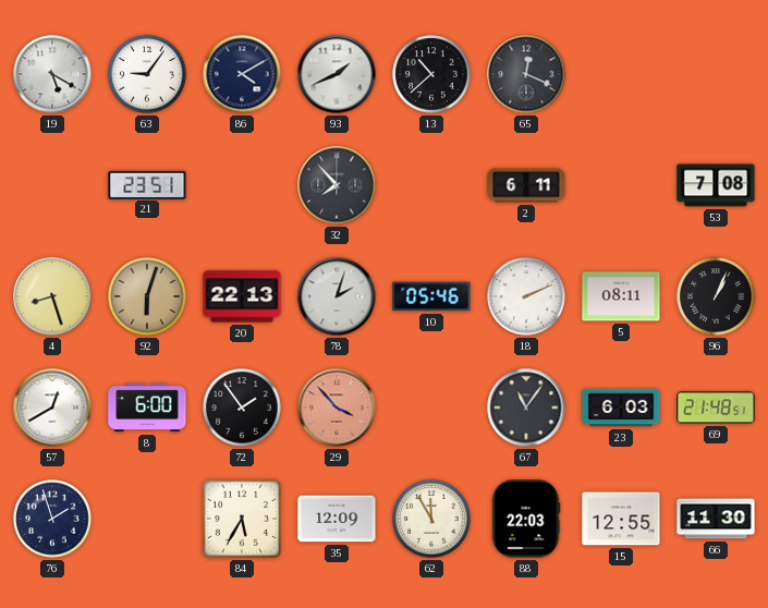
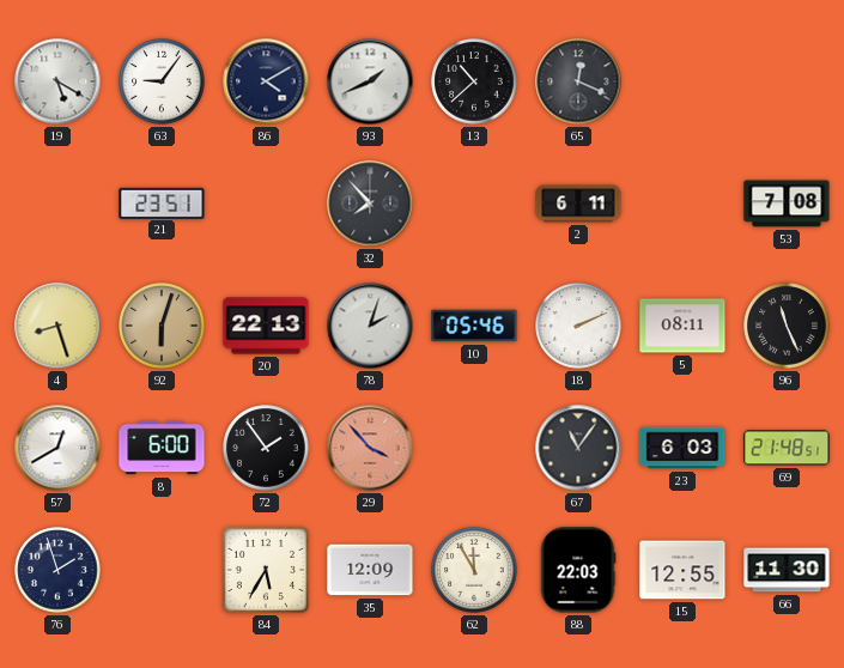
96: 1:04 -> 11:26 (787, 326)
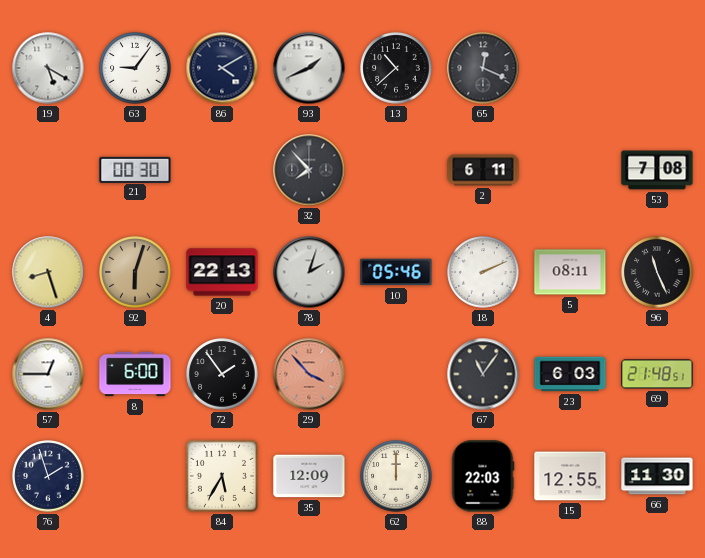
21: 23:51 -> 00:30 (135, 169)
57: 12:40 -> 12:45 (48, 374)
62: 11:55 -> 12:00 (396, 476)
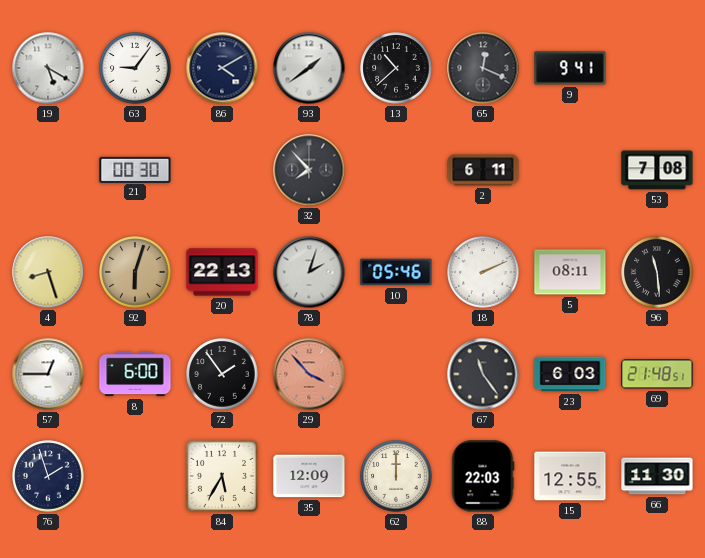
93: 1:41 -> 1:39 (309, 68)
9: none -> 9:41 (570, 68)
96: 11:26 -> 11:29 (657, 272)
67: 11:06 -> 11:24 (483, 374)
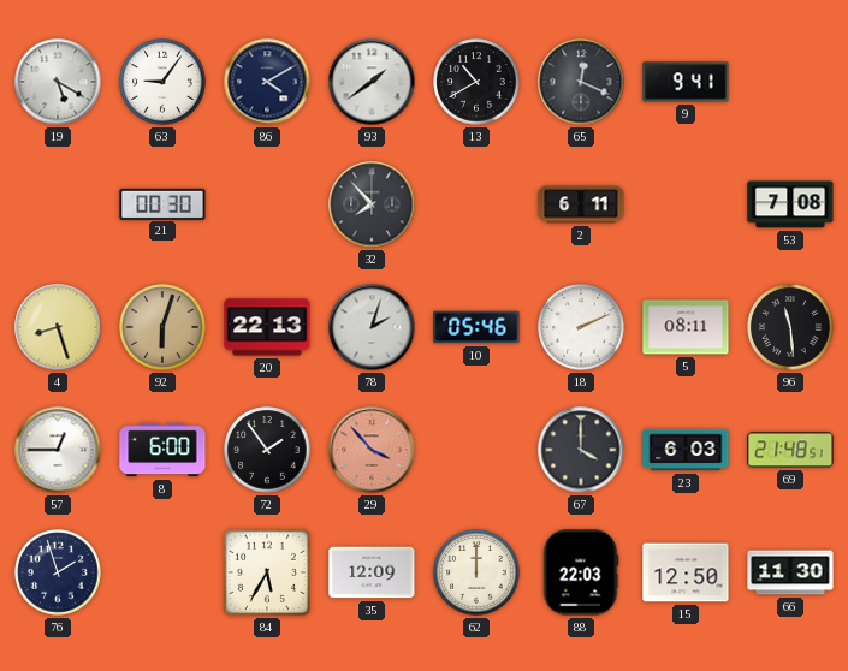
13: 10:38 -> 10:40 (476, 82)
67: 11:24 -> 4:00 (581, 450)
15: 12:55 -> 12:50 (686, 572)
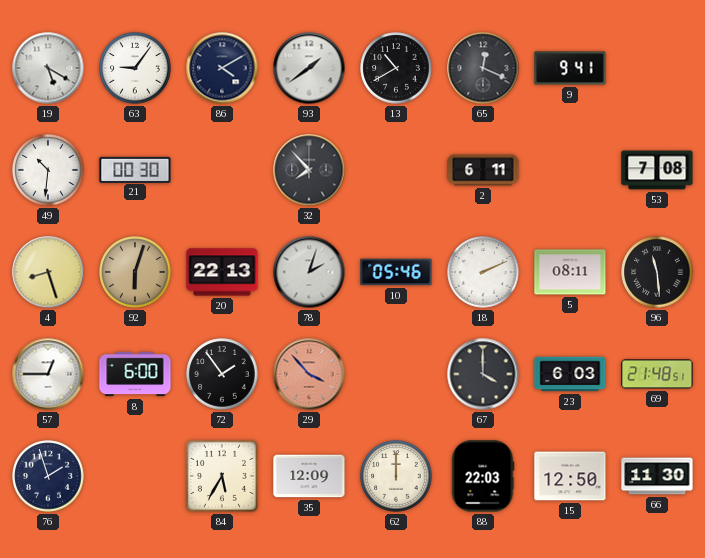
49: none -> 10:31 (48, 170)
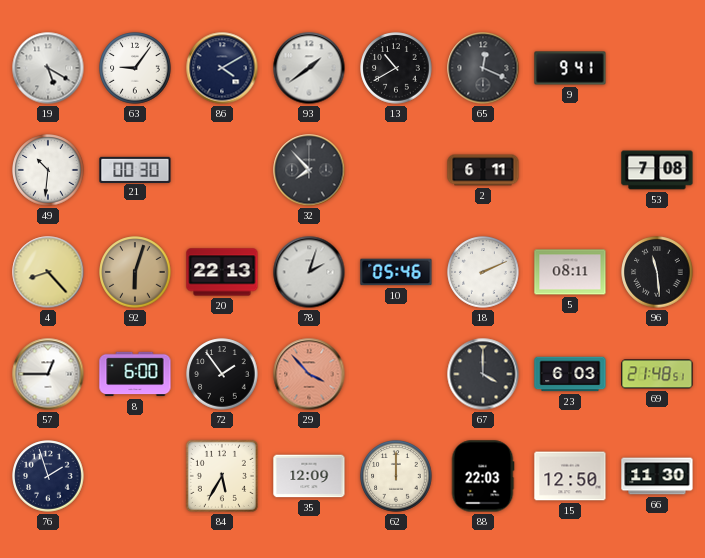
4: 8:27 -> 8:23 (48, 272)
